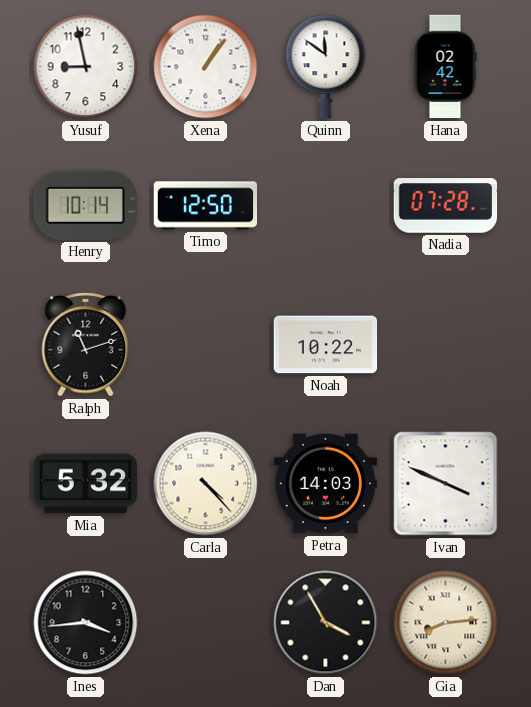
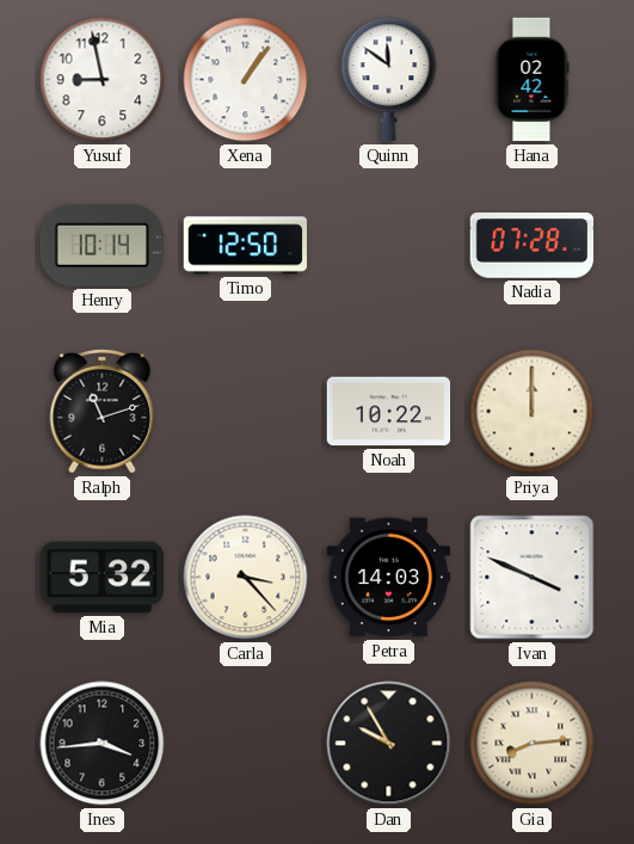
Priya: none -> 12:00 (533, 412)
Carla: 4:23 -> 3:23 (246, 578)
Dan: 3:55 -> 9:55 (389, 744)
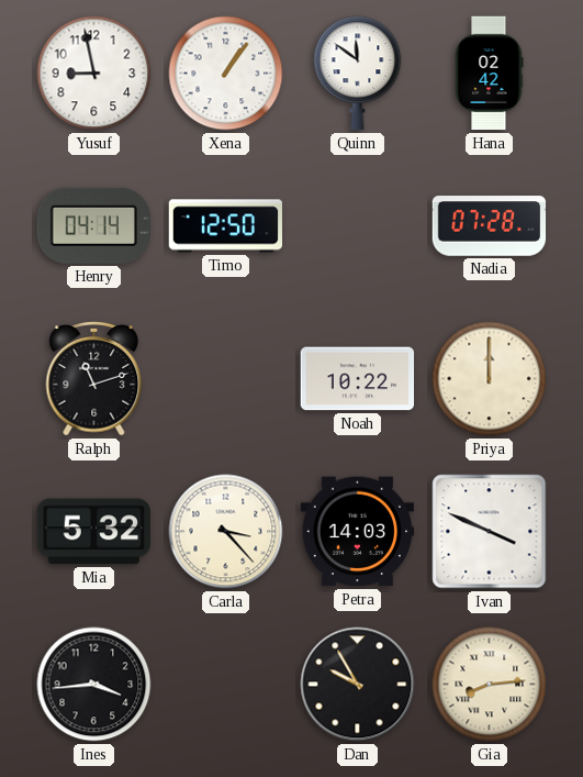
Henry: 10:14 -> 04:14 (93, 225)
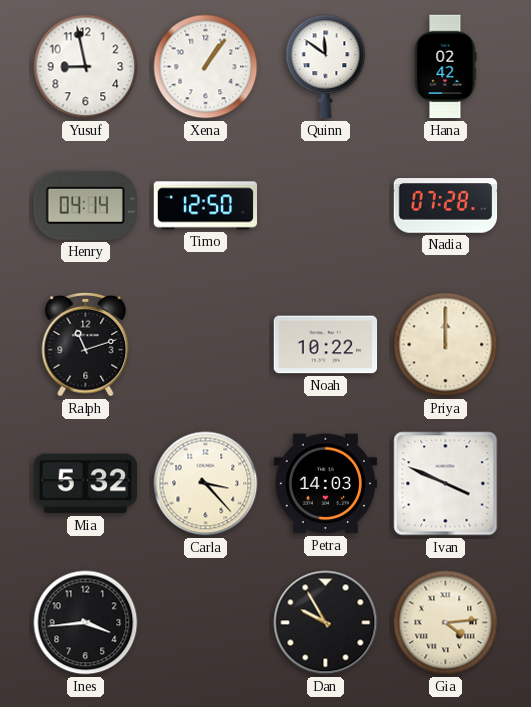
Gia: 8:14 -> 4:14 (446, 623)
